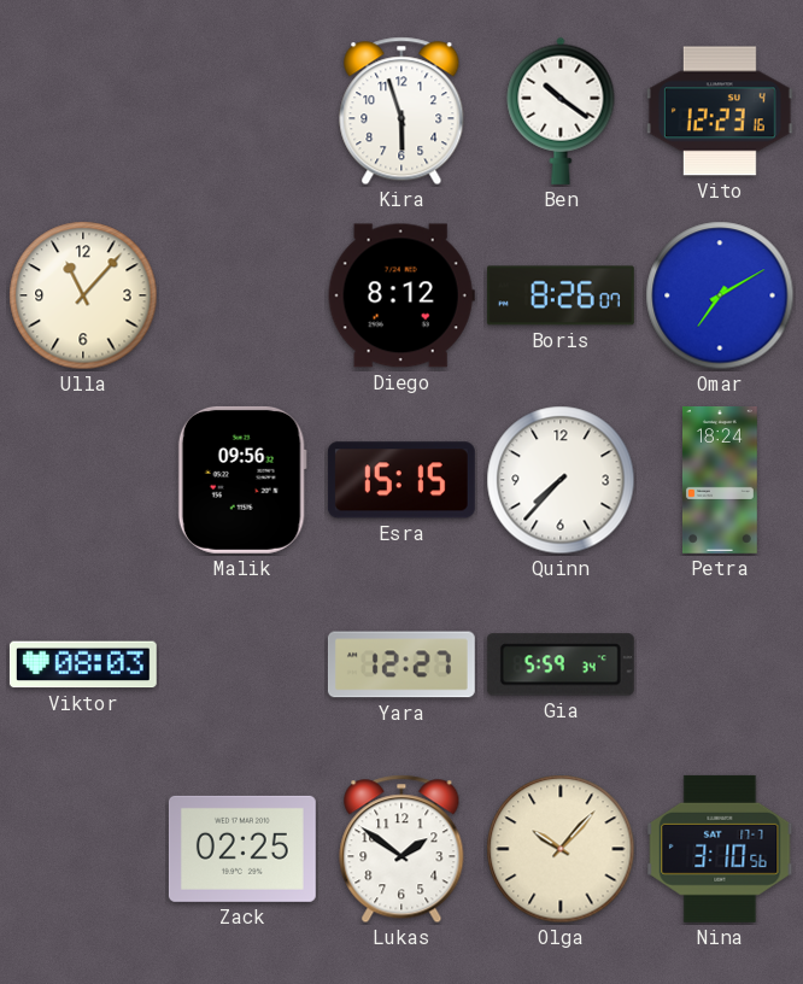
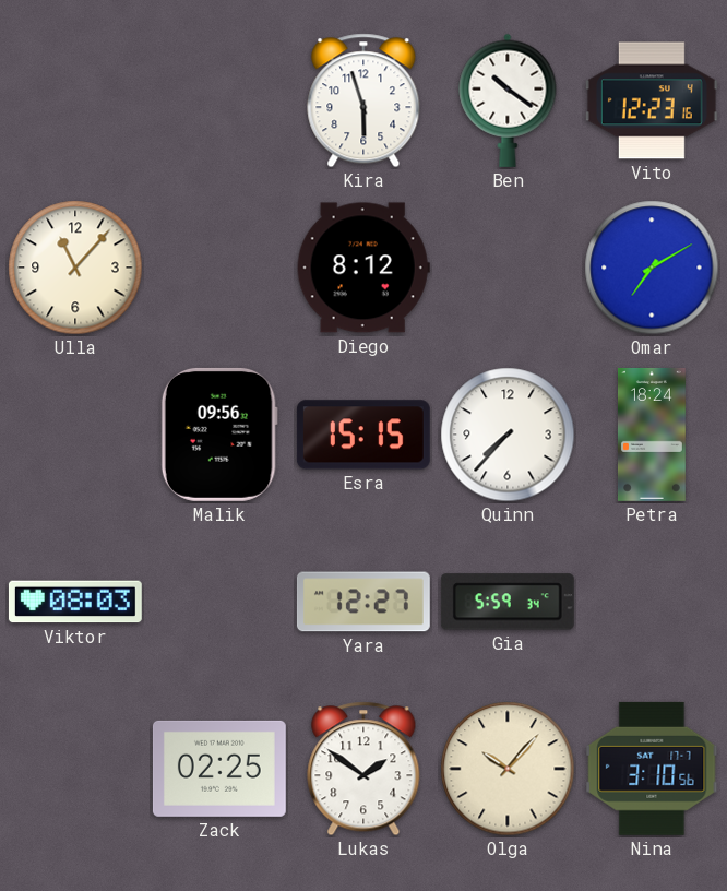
Boris: 8:26 -> none (561, 295)
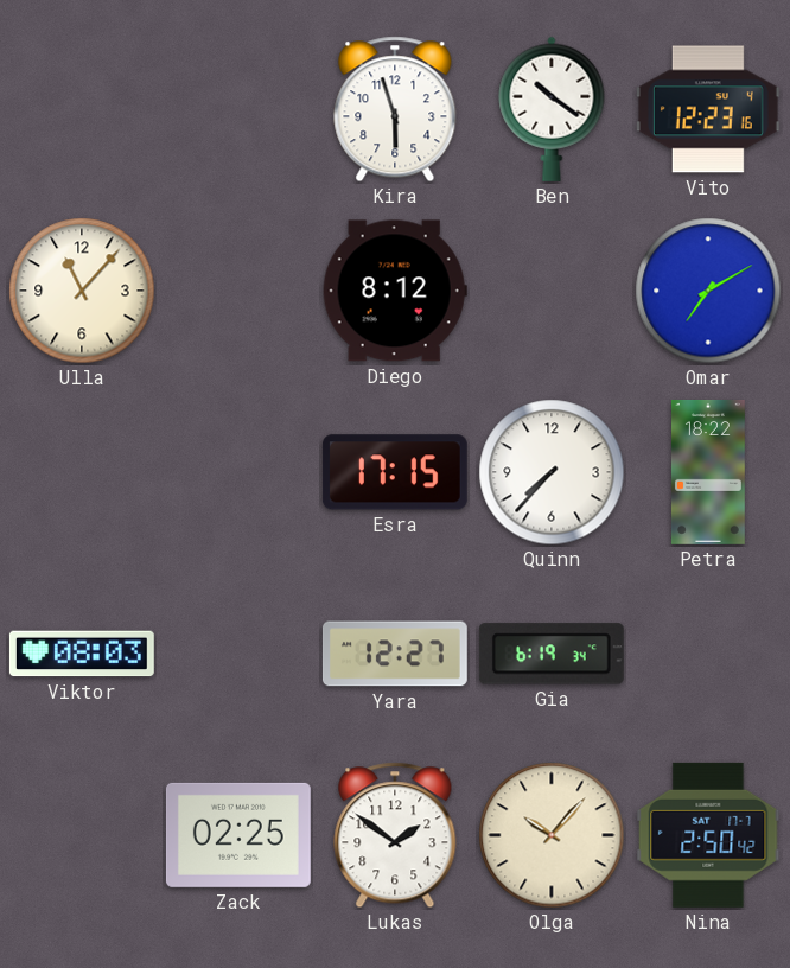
Malik: 09:56 -> none (219, 435)
Esra: 15:15 -> 17:15 (395, 472)
Petra: 18:24 -> 18:22 (708, 472)
Gia: 5:59 -> 6:19 (552, 654)
Nina: 3:10 -> 2:50 (708, 835)
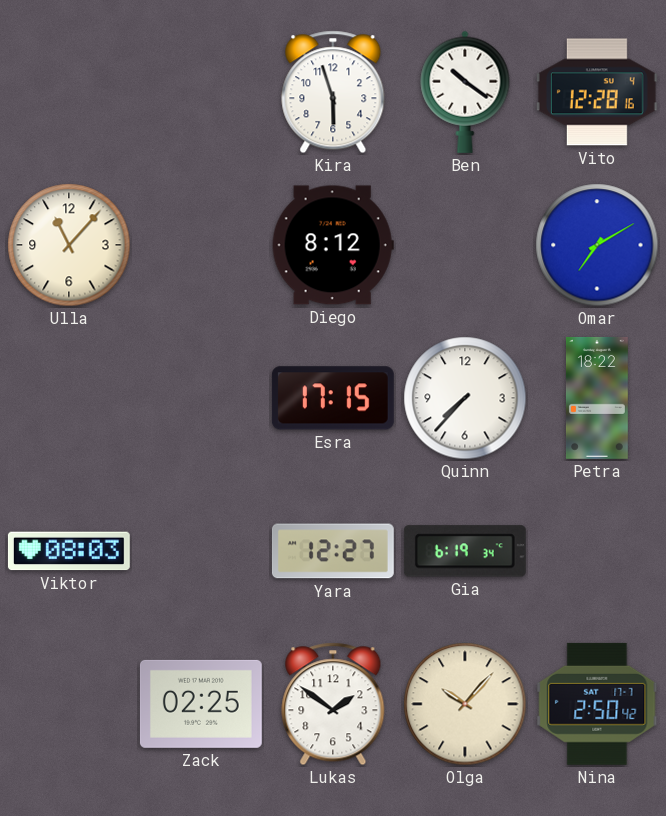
Vito: 12:23 -> 12:28 (597, 92)
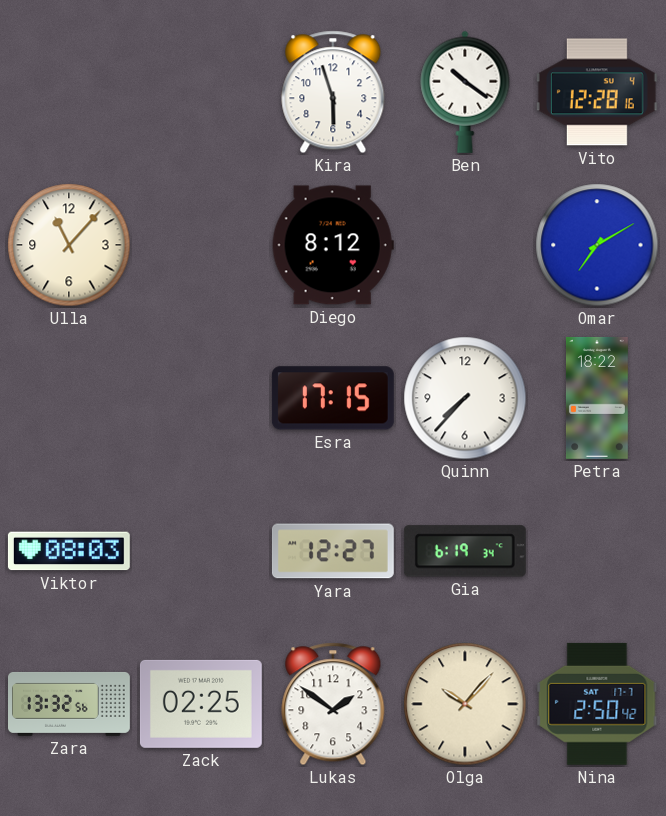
Zara: none -> 13:32 (70, 704)
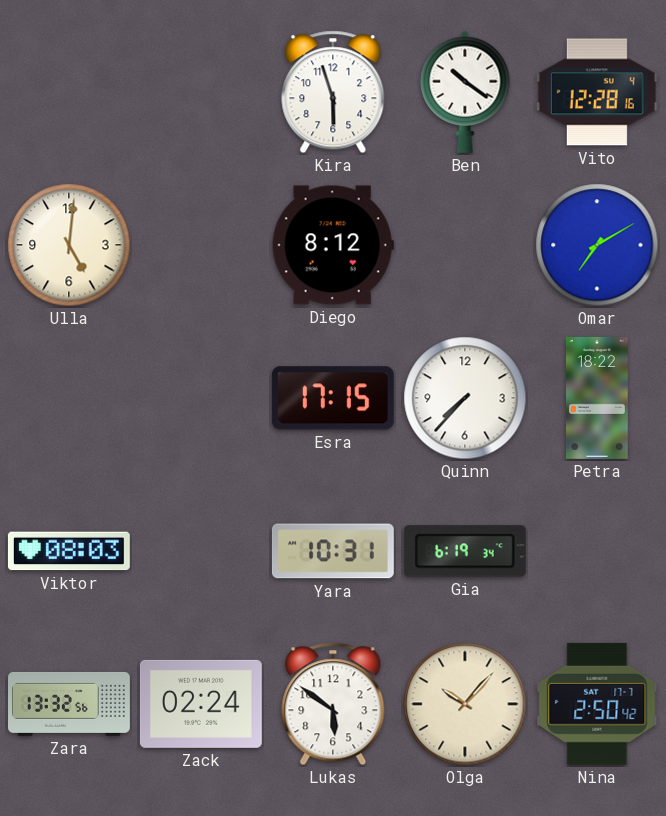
Ulla: 11:07 -> 5:01 (69, 245)
Yara: 12:27 -> 10:31 (333, 551)
Zack: 02:25 -> 02:24 (201, 704)
Lukas: 1:51 -> 5:51 (333, 704)
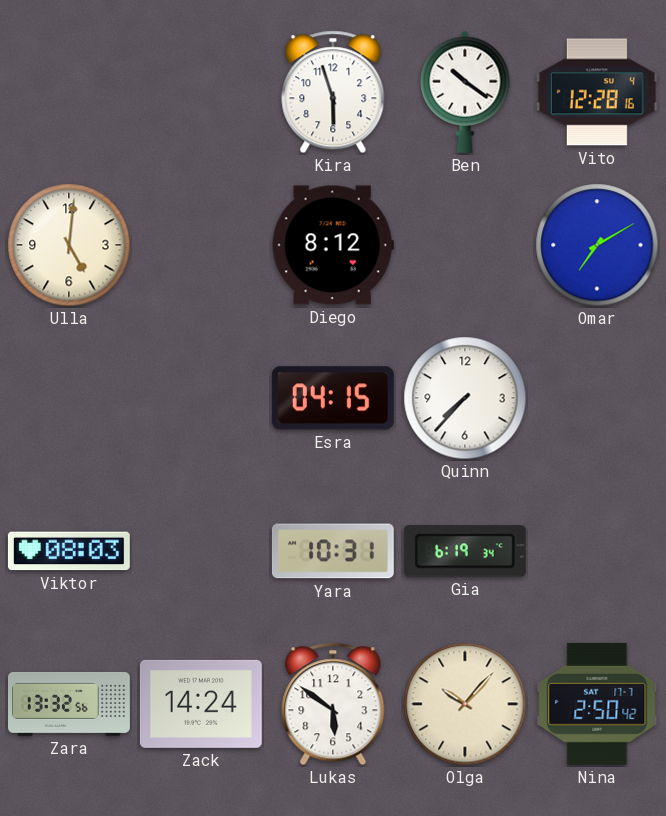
Esra: 17:15 -> 04:15 (333, 398)
Petra: 18:22 -> none (597, 398)
Zack: 02:24 -> 14:24 (201, 704)
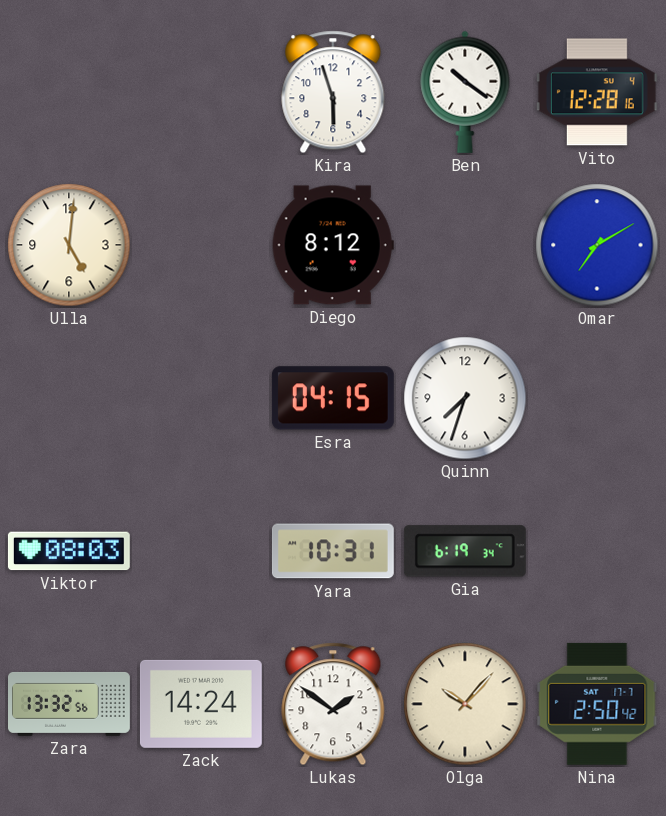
Quinn: 7:37 -> 7:33 (465, 398)
Lukas: 5:51 -> 1:51 (333, 704)
